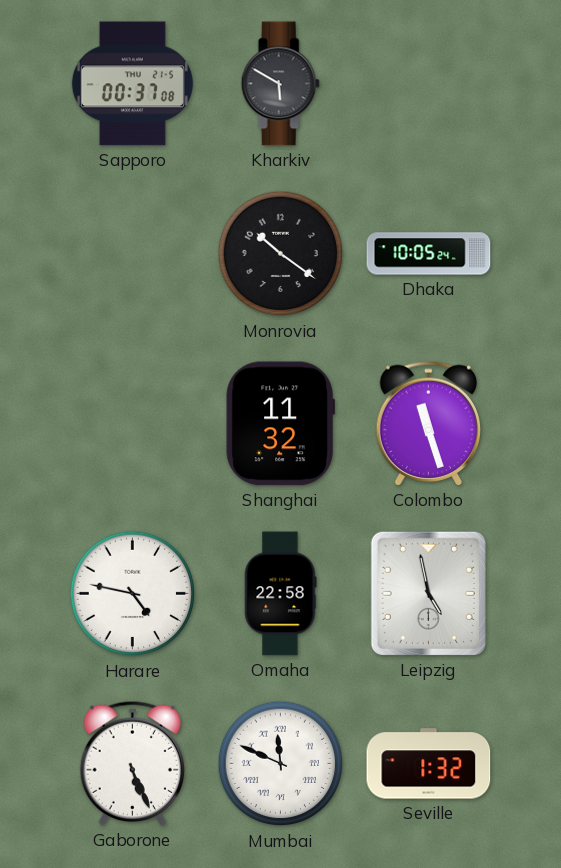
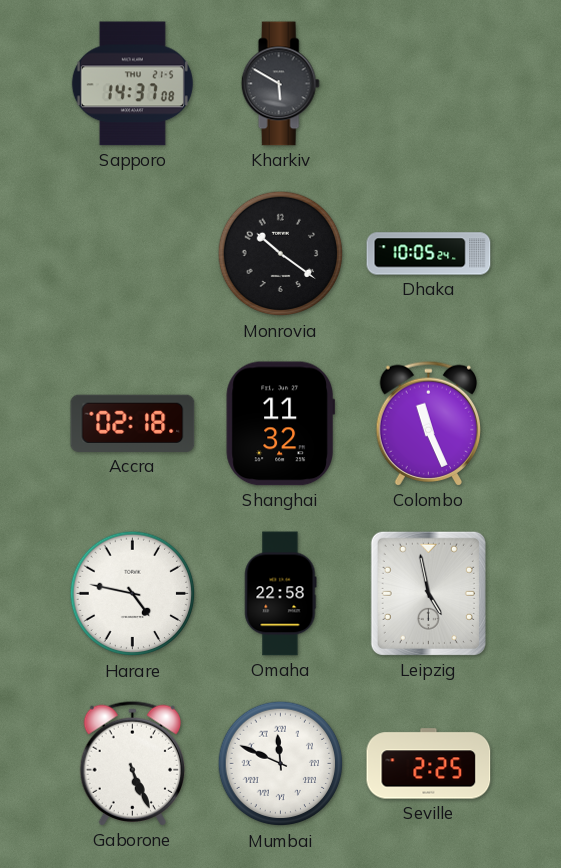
Sapporo: 00:37 -> 14:37 (132, 84)
Accra: none -> 02:18 (133, 423)
Colombo: 11:27 -> 11:26 (428, 423)
Seville: 1:32 -> 2:25 (429, 764)
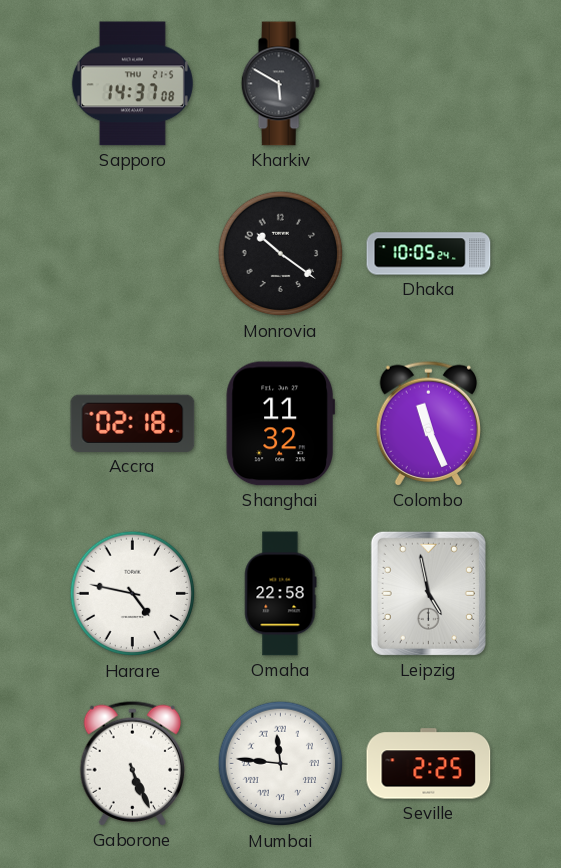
Mumbai: 11:49 -> 11:46 (281, 764)
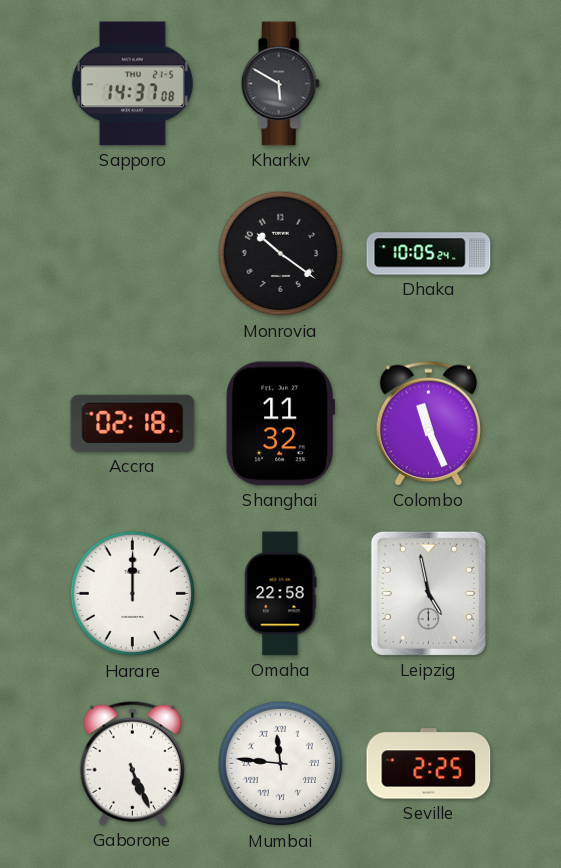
Harare: 4:47 -> 12:00 (133, 594)
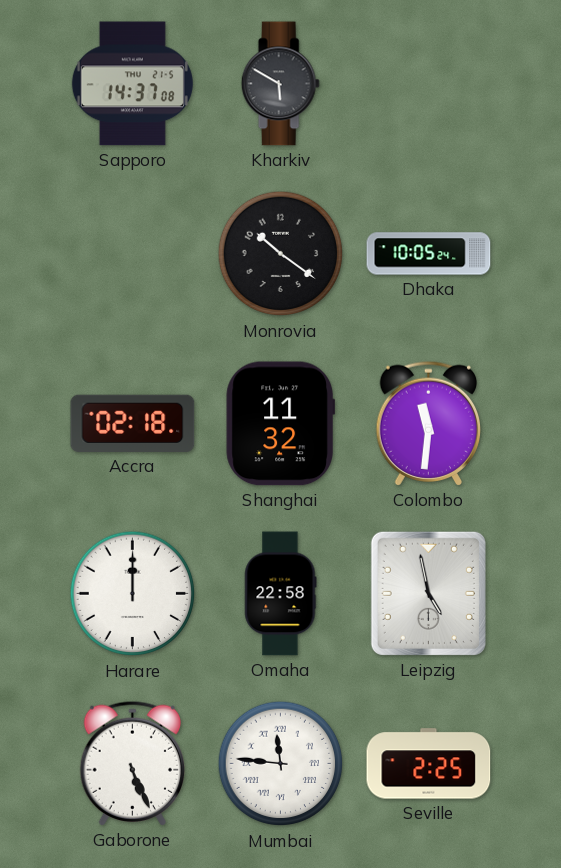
Colombo: 11:26 -> 11:31 (428, 423)
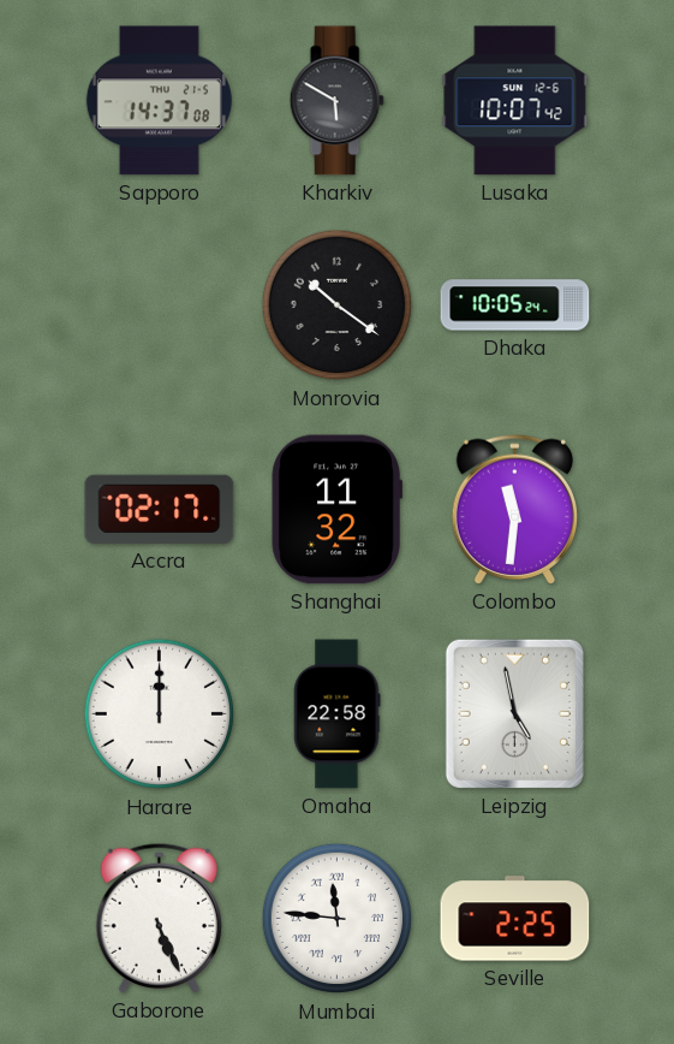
Lusaka: none -> 10:07 (515, 101)
Accra: 02:18 -> 02:17 (160, 509)
